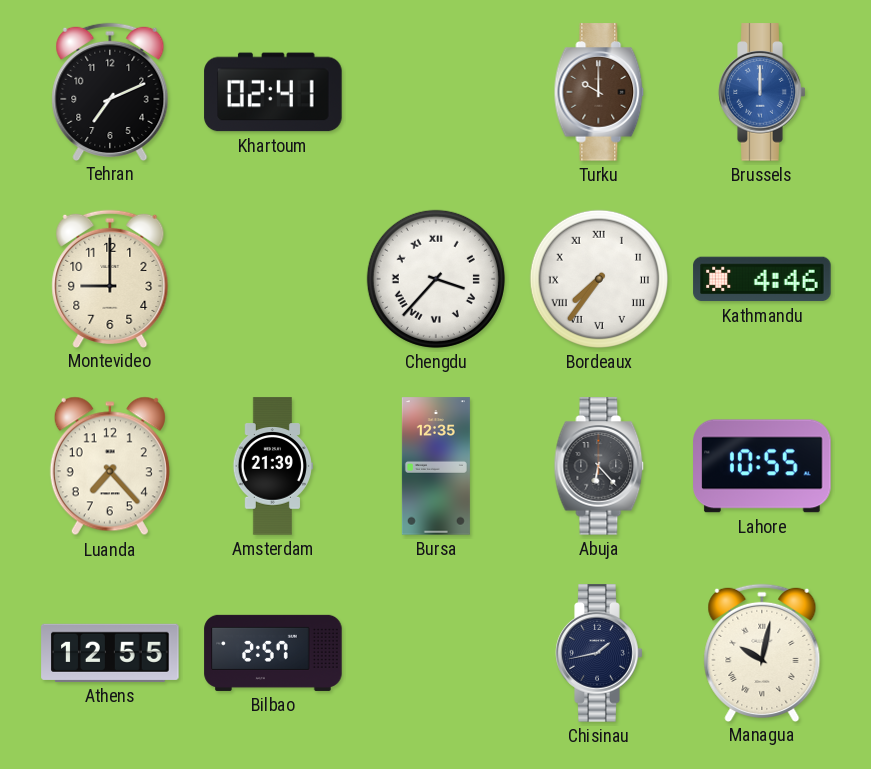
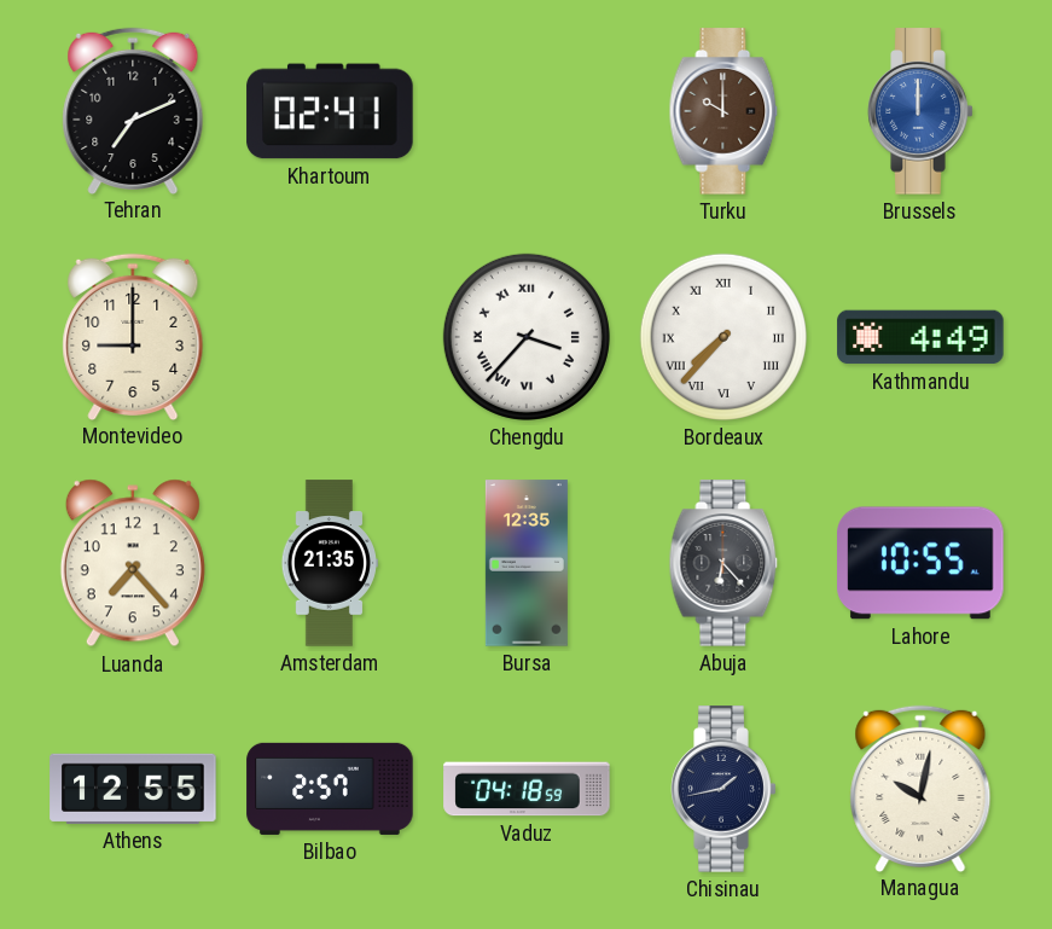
Bordeaux: 7:36 -> 7:37 (723, 337)
Kathmandu: 4:46 -> 4:49 (920, 337)
Amsterdam: 21:39 -> 21:35 (329, 563)
Vaduz: none -> 04:18 (527, 789)
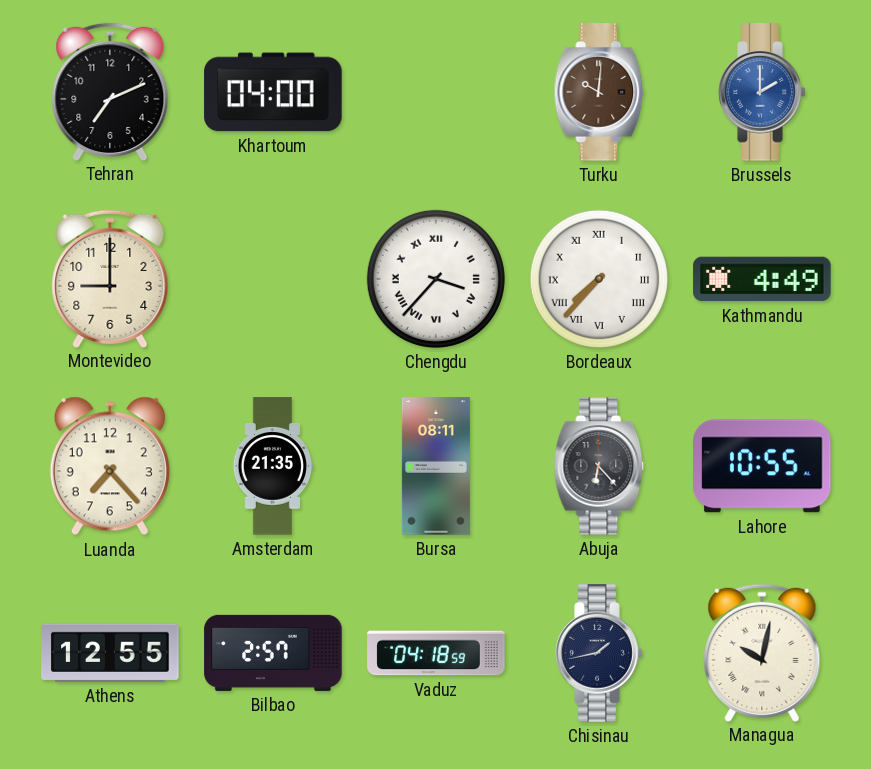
Khartoum: 02:41 -> 04:00 (273, 92)
Turku: 10:00 -> 10:01 (599, 92)
Brussels: 12:00 -> 2:00 (762, 92)
Bursa: 12:35 -> 08:11 (436, 466)
